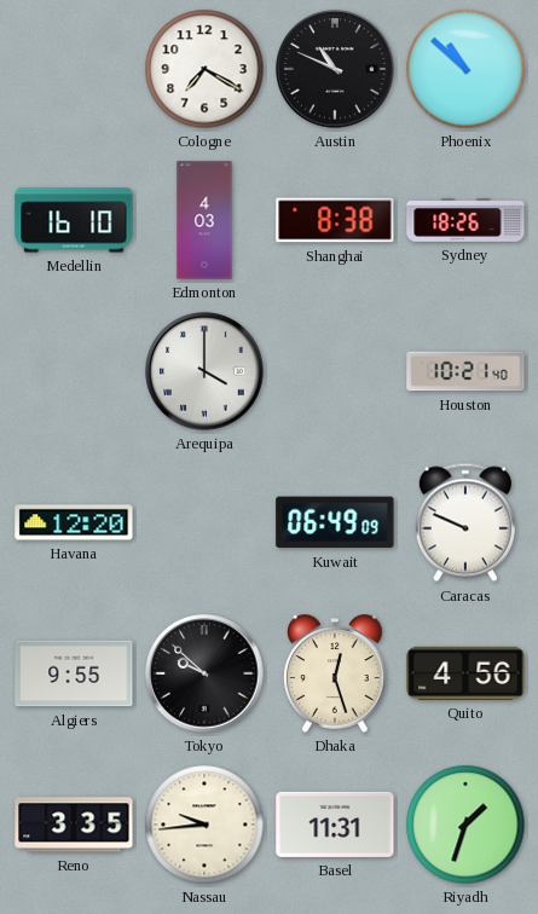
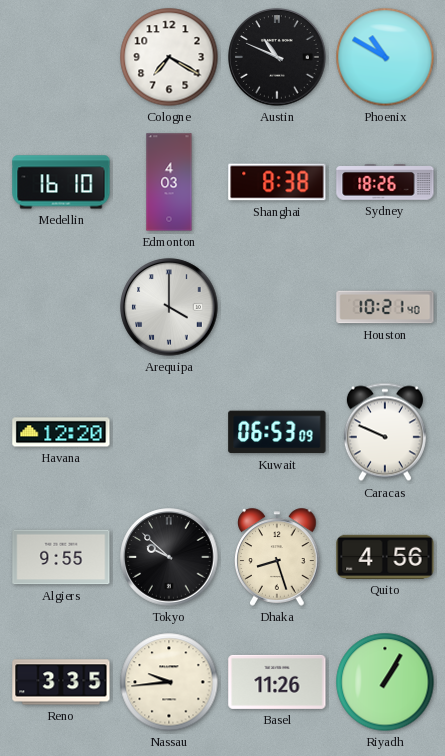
Phoenix: 10:52 -> 10:50 (385, 57)
Kuwait: 06:49 -> 06:53 (277, 432)
Dhaka: 12:27 -> 8:27 (277, 557)
Basel: 11:31 -> 11:26 (277, 682)
Riyadh: 1:33 -> 1:05 (385, 682)
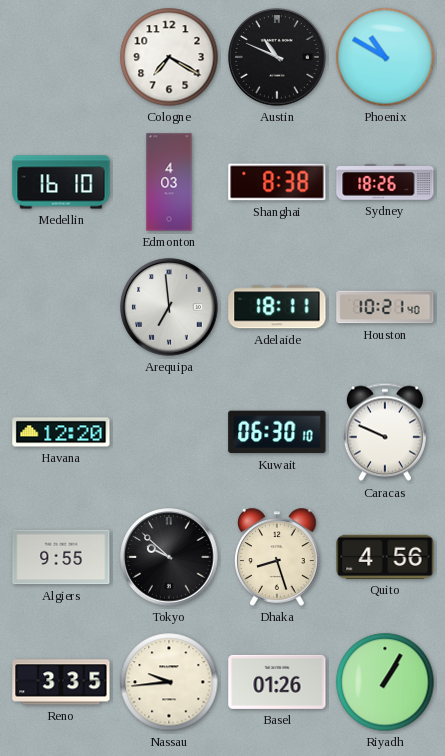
Arequipa: 4:00 -> 6:59 (169, 307)
Adelaide: none -> 18:11 (277, 307)
Kuwait: 06:53 -> 06:30 (277, 432)
Basel: 11:26 -> 01:26 (277, 682)
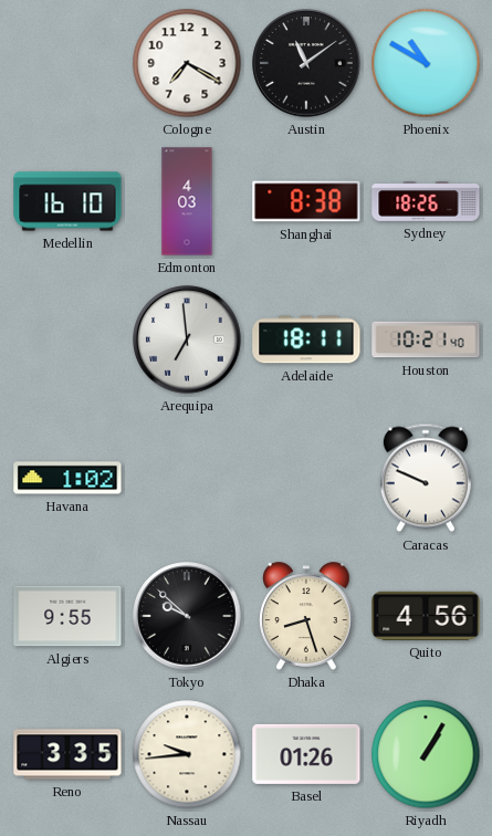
Austin: 10:49 -> 11:09 (306, 63)
Havana: 12:20 -> 1:02 (67, 478)
Kuwait: 06:30 -> none (277, 432)
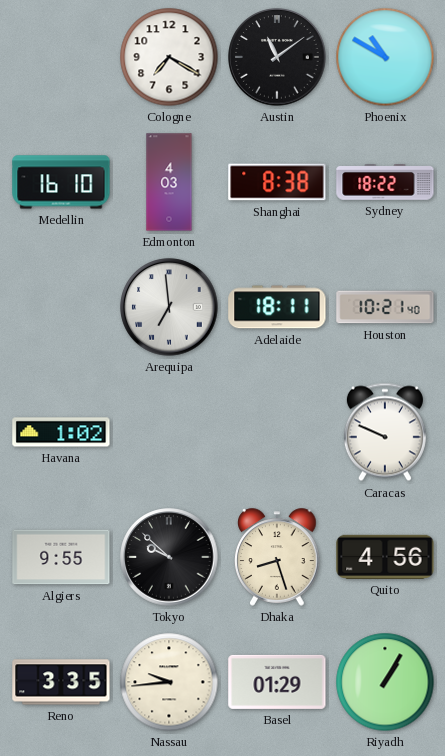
Sydney: 18:26 -> 18:22 (385, 183)
Basel: 01:26 -> 01:29 (277, 682)
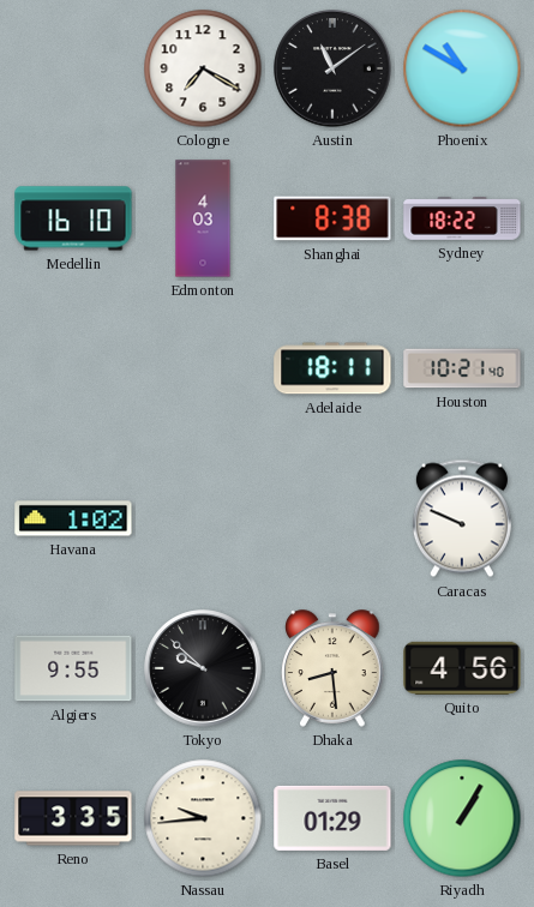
Arequipa: 6:59 -> none (169, 307)
Dhaka: 8:27 -> 8:29 (332, 668)
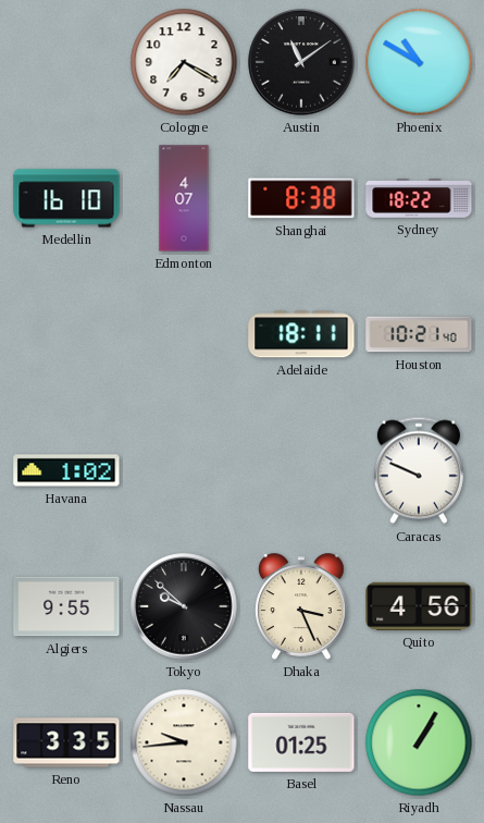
Edmonton: 4:03 -> 4:07 (184, 198)
Dhaka: 8:29 -> 3:26 (301, 606)
Basel: 01:29 -> 01:25 (301, 742)
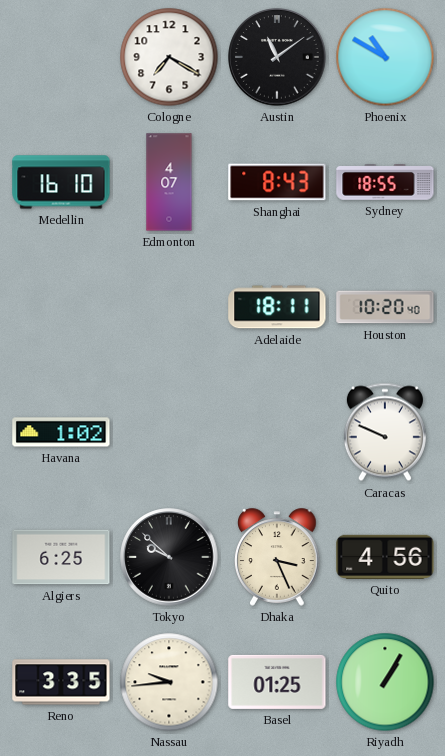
Shanghai: 8:38 -> 8:43 (277, 182)
Sydney: 18:22 -> 18:55 (385, 183)
Houston: 10:21 -> 10:20 (385, 307)
Algiers: 9:55 -> 6:25 (61, 557)
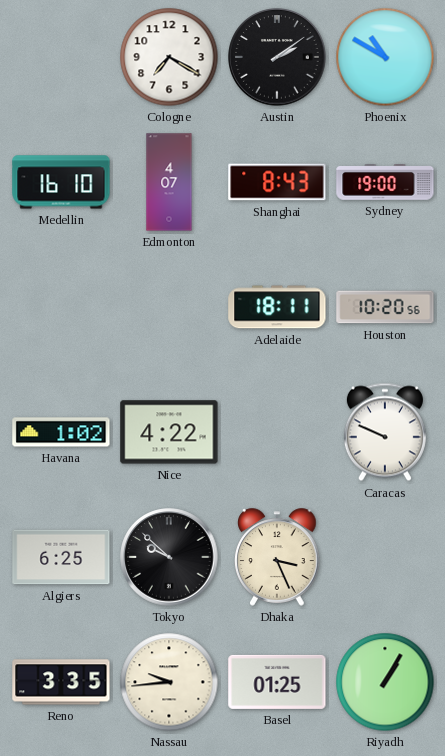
Austin: 11:09 -> 2:09 (277, 57)
Sydney: 18:55 -> 19:00 (385, 183)
Houston: 10:20:40 -> 10:20:56 (385, 307)
Nice: none -> 4:22 (169, 432)
Quito: 4:56 -> none (385, 557)
